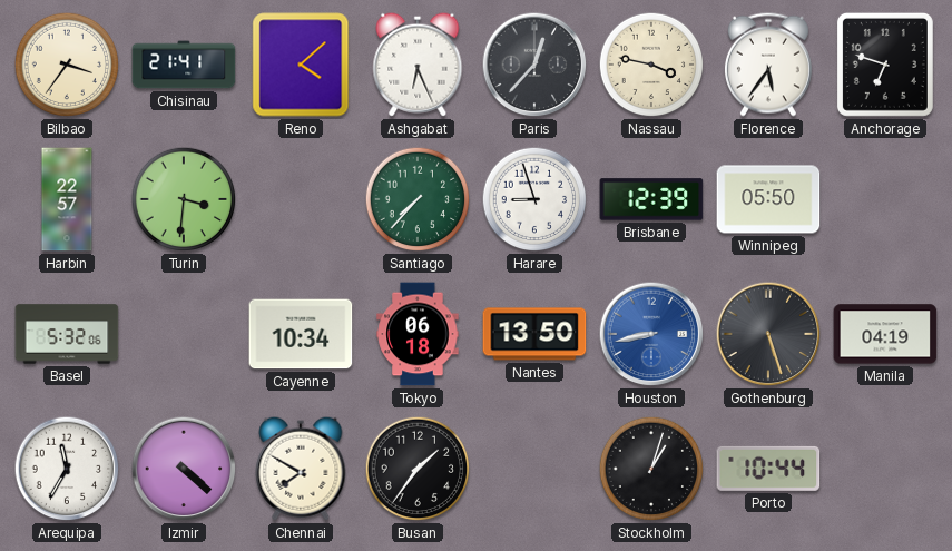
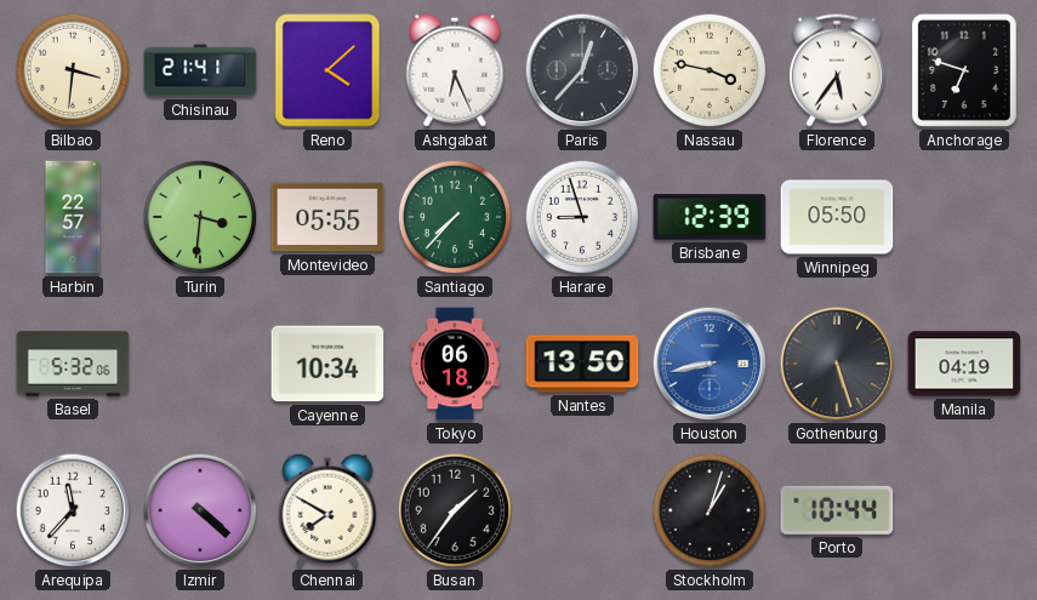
Bilbao: 3:36 -> 3:31 (73, 70)
Montevideo: none -> 05:55 (327, 217)
Arequipa: 11:35 -> 11:37 (73, 510)
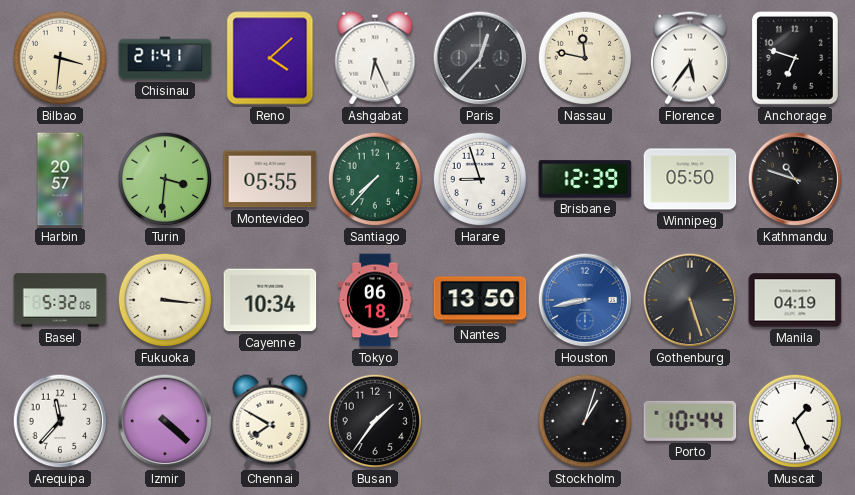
Nassau: 3:47 -> 11:47 (585, 58)
Harbin: 22:57 -> 20:57 (60, 179)
Kathmandu: none -> 10:48 (795, 179)
Fukuoka: none -> 3:16 (165, 300)
Muscat: none -> 1:26 (795, 421)
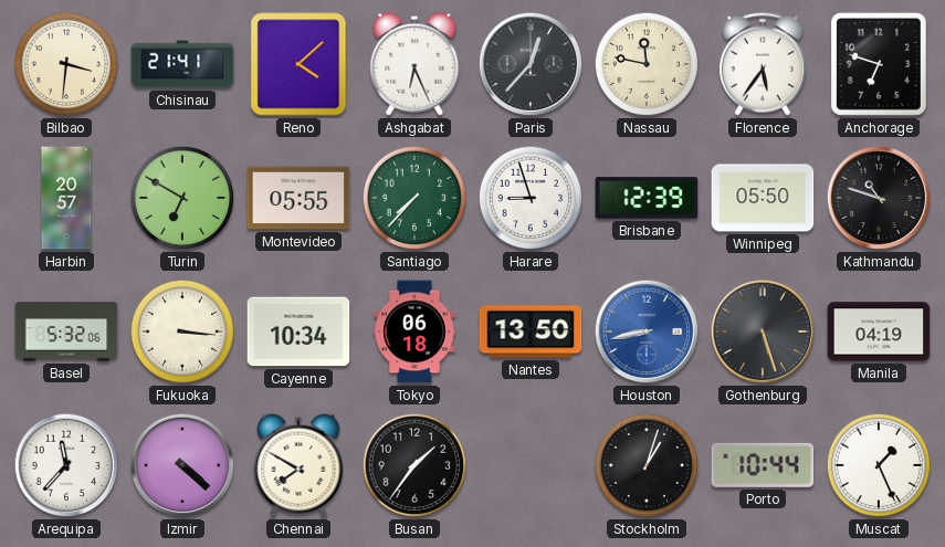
Turin: 3:31 -> 6:50 (182, 198)
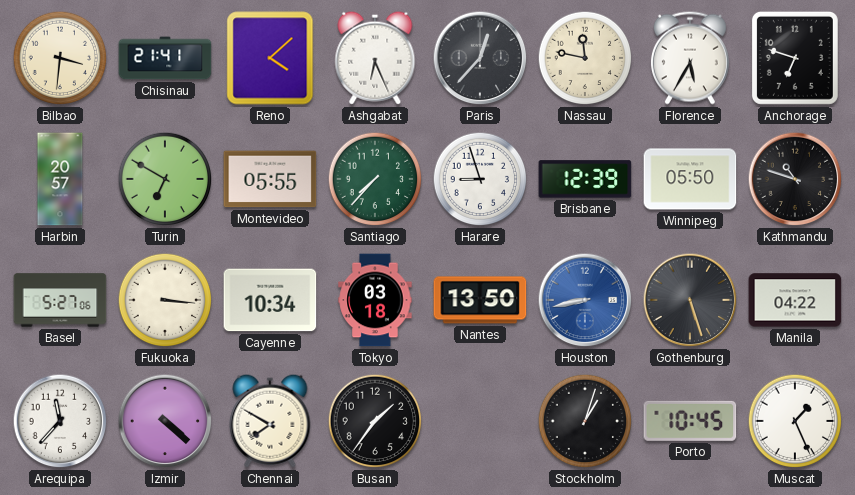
Florence: 5:36 -> 5:35 (690, 58)
Basel: 5:32 -> 5:27 (60, 300)
Tokyo: 06:18 -> 03:18 (375, 300)
Manila: 04:19 -> 04:22 (795, 300)
Porto: 10:44 -> 10:45 (690, 421)
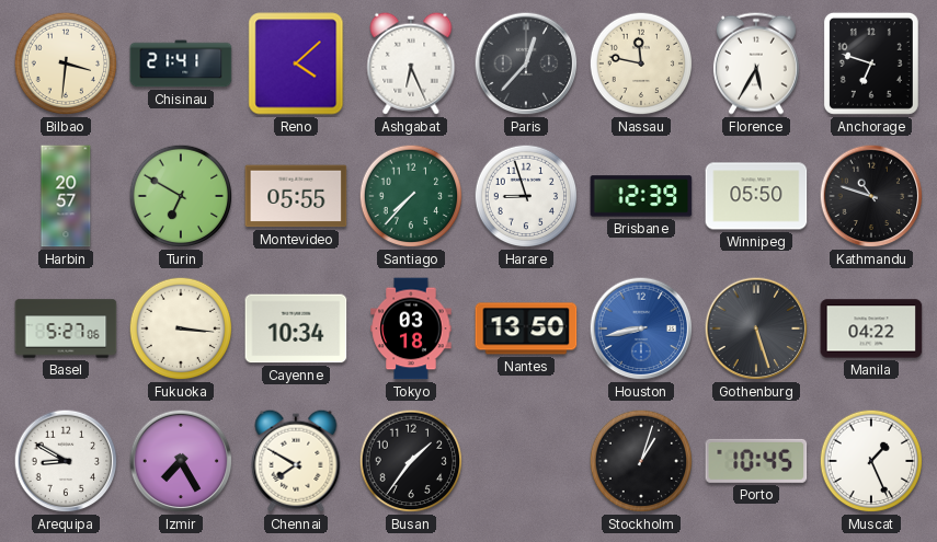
Arequipa: 11:37 -> 8:50 (66, 461)
Izmir: 4:22 -> 7:25 (181, 461)
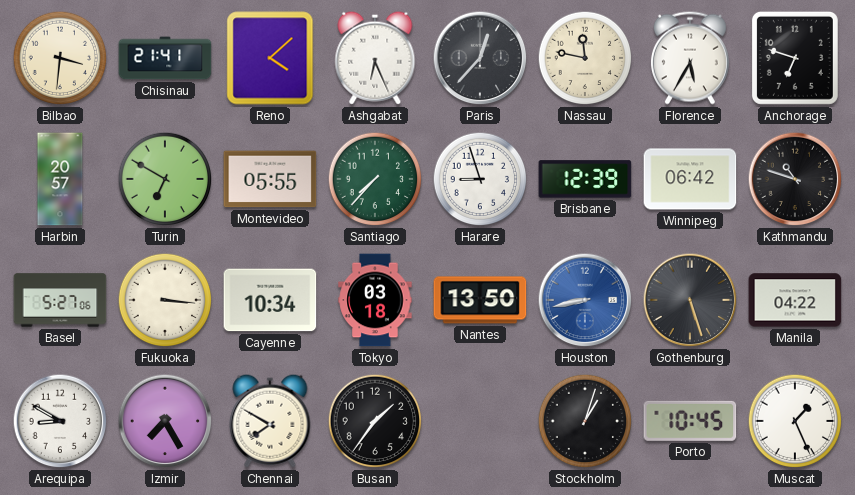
Winnipeg: 05:50 -> 06:42 (690, 179)
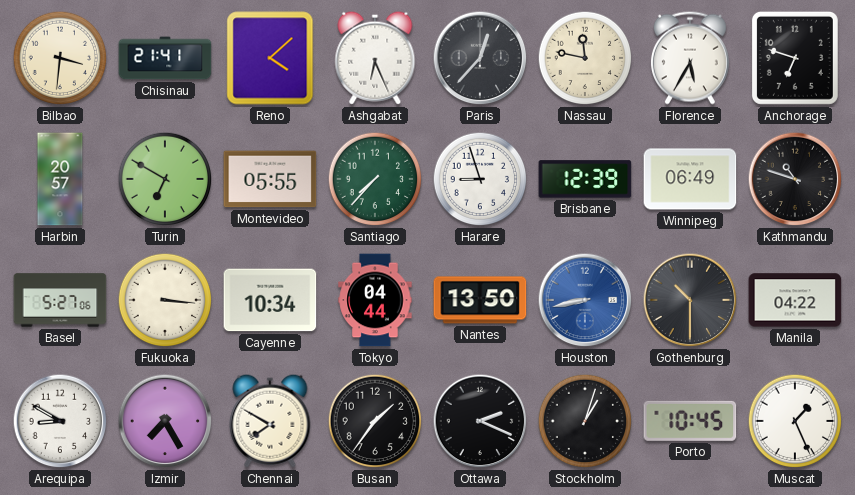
Winnipeg: 06:42 -> 06:49 (690, 179)
Tokyo: 03:18 -> 04:44 (375, 300)
Gothenburg: 5:27 -> 10:30 (690, 300)
Ottawa: none -> 2:19 (480, 421)
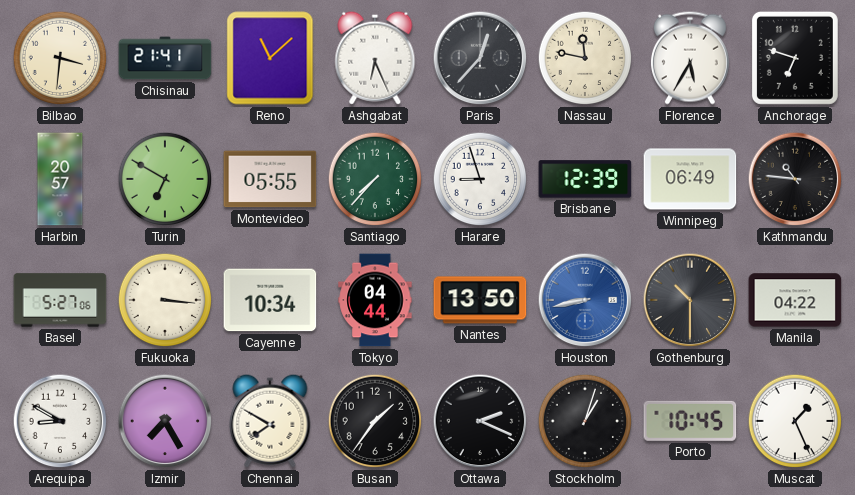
Reno: 4:08 -> 11:08 (270, 58)
Kathmandu: 10:48 -> 10:46 (795, 179)
